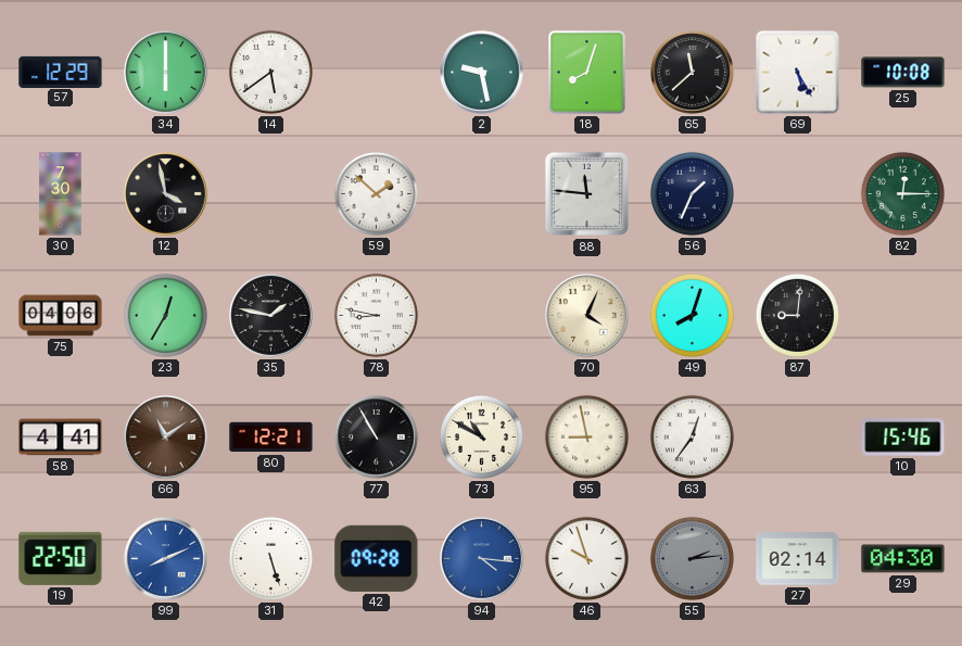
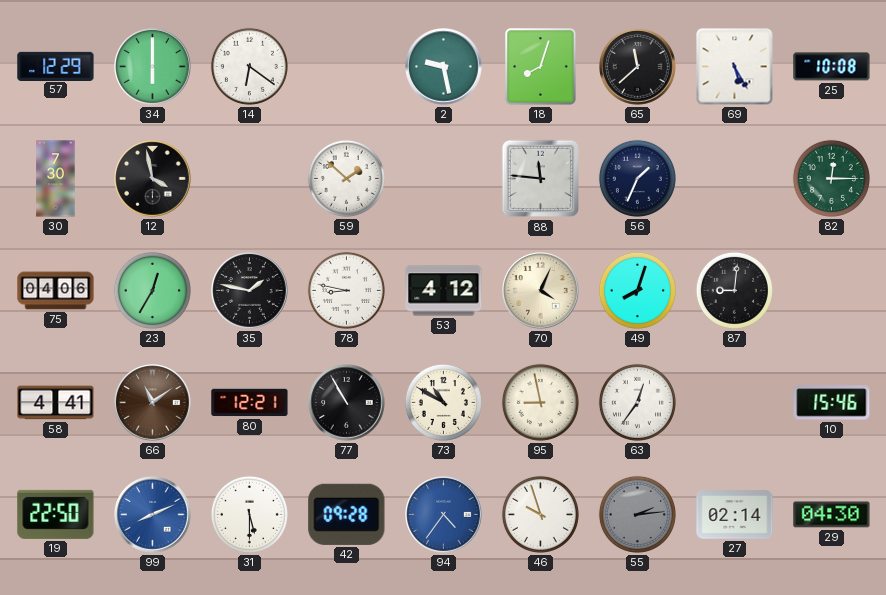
14: 5:39 -> 6:21 (249, 66)
53: none -> 4:12 (444, 291)
31: 5:27 -> 5:30 (249, 514)
94: 4:16 -> 4:36 (444, 515)
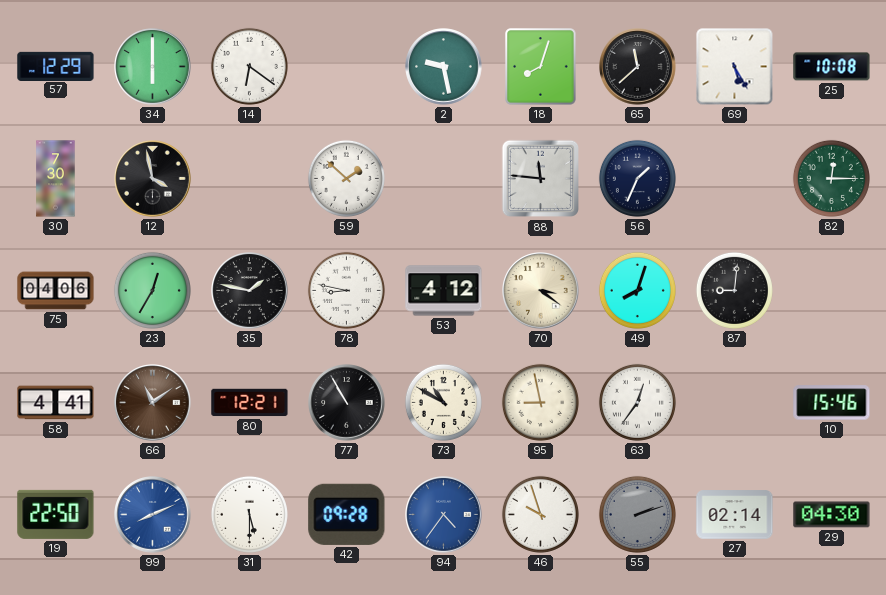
70: 4:04 -> 3:21 (541, 291)
55: 2:14 -> 2:12 (637, 514)
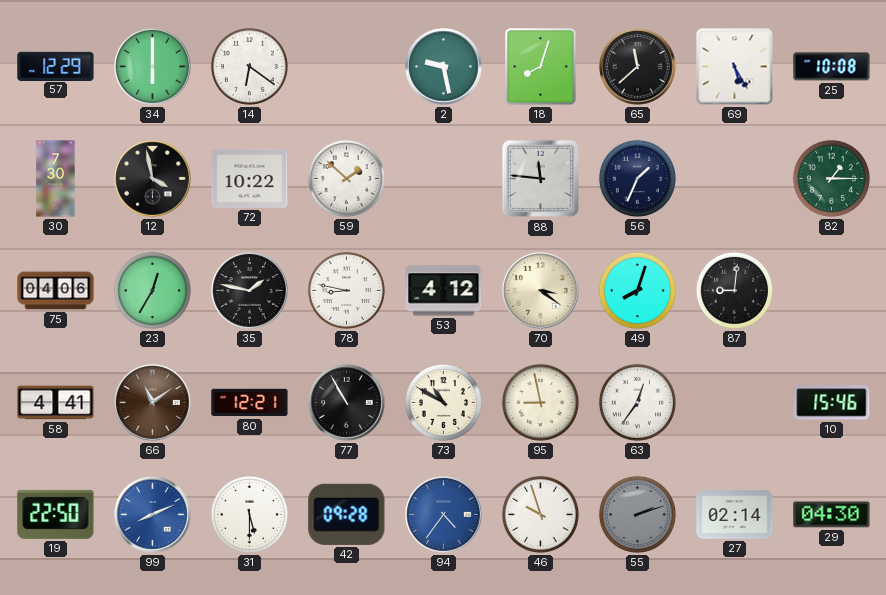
72: none -> 10:22 (250, 178)
82: 12:15 -> 1:15 (831, 178)
